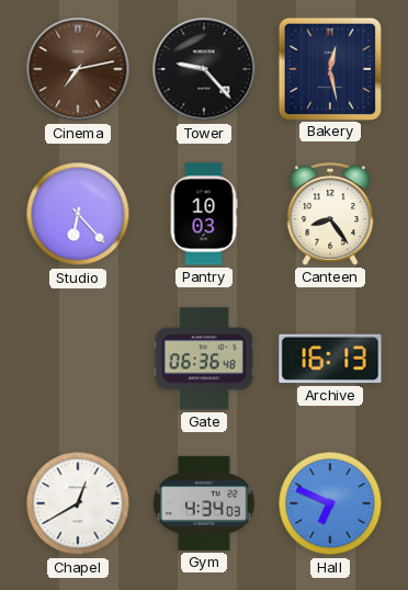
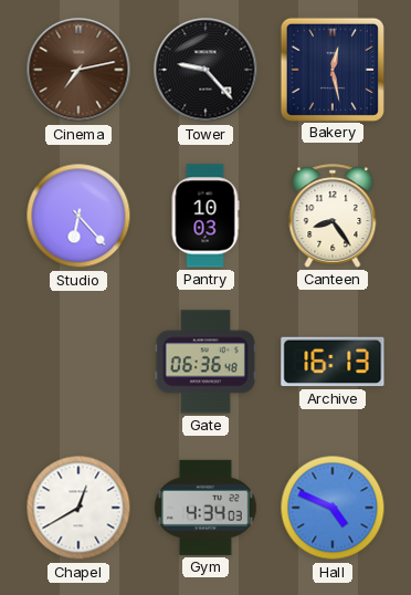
Hall: 6:49 -> 4:49 (333, 508)
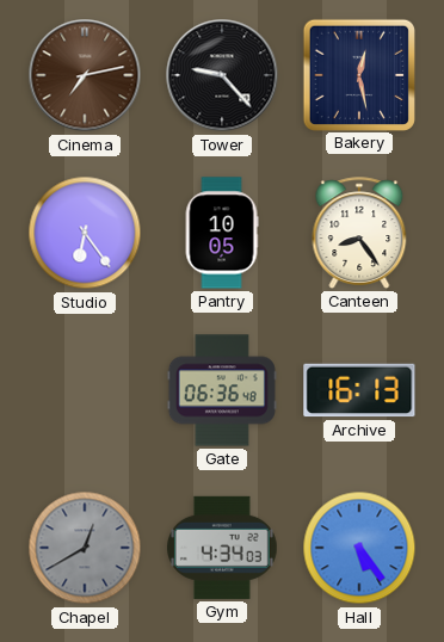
Studio: 6:23 -> 6:24 (85, 233)
Pantry: 10:03 -> 10:05 (222, 233)
Chapel dial: white -> grey (85, 548)
Hall: 4:49 -> 5:24 (359, 548)
